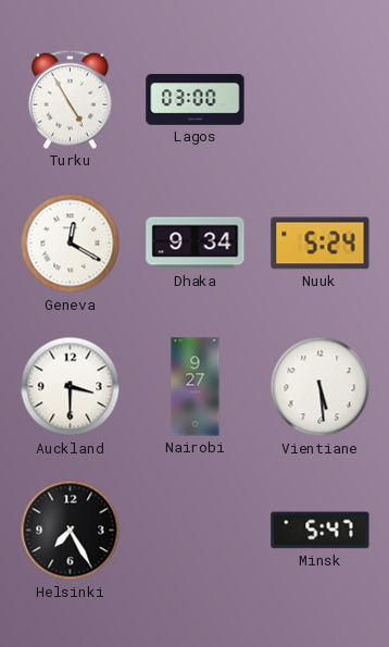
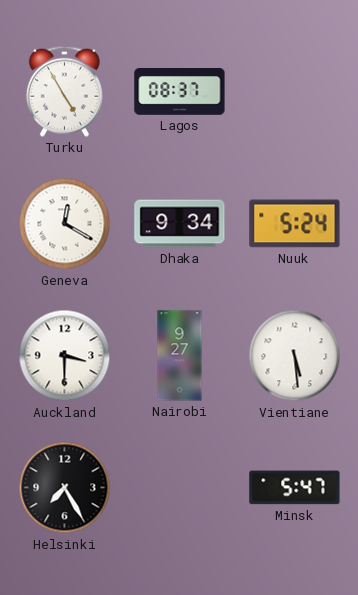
Lagos: 03:00 -> 08:37 (180, 92)
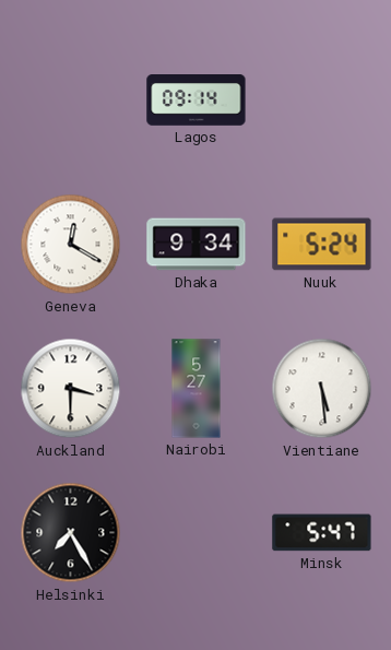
Turku: 4:55 -> none (64, 91)
Lagos: 08:37 -> 09:14 (197, 101)
Nairobi: 9:27 -> 5:27 (197, 389)
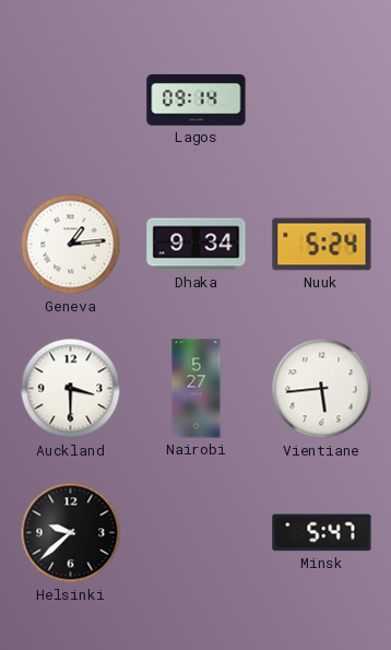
Geneva: 12:20 -> 1:14 (71, 245)
Vientiane: 5:29 -> 5:44 (322, 389)
Helsinki: 7:25 -> 9:38 (71, 533)
